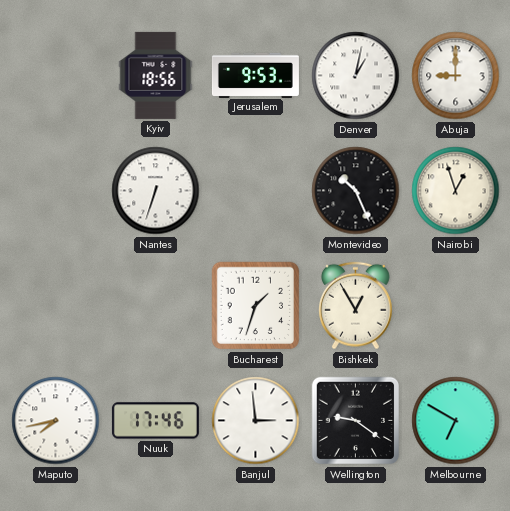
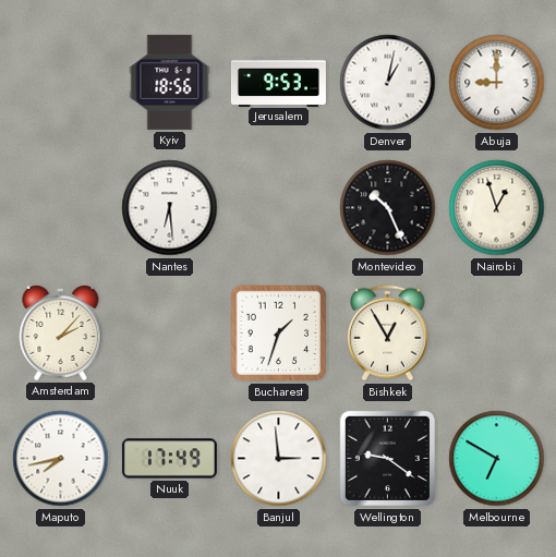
Nantes: 6:33 -> 6:29 (170, 208)
Amsterdam: none -> 2:07 (61, 334)
Nuuk: 17:46 -> 17:49 (169, 459)
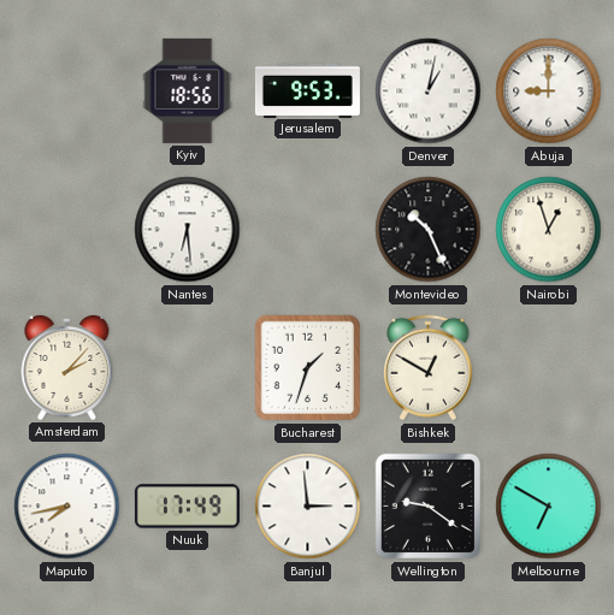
Bishkek: 12:55 -> 12:50 (427, 368)
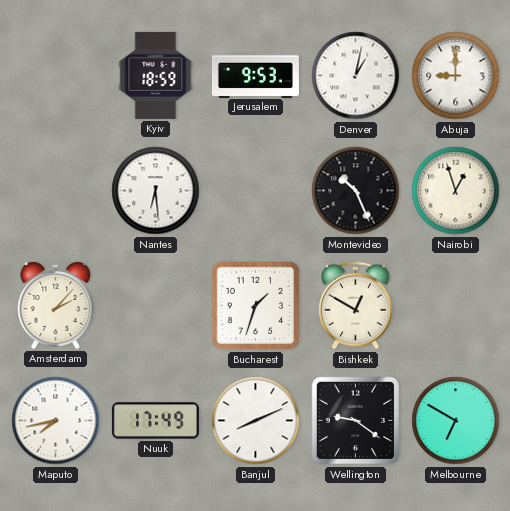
Kyiv: 18:56 -> 18:59 (156, 75)
Banjul: 2:59 -> 8:11 (256, 421)
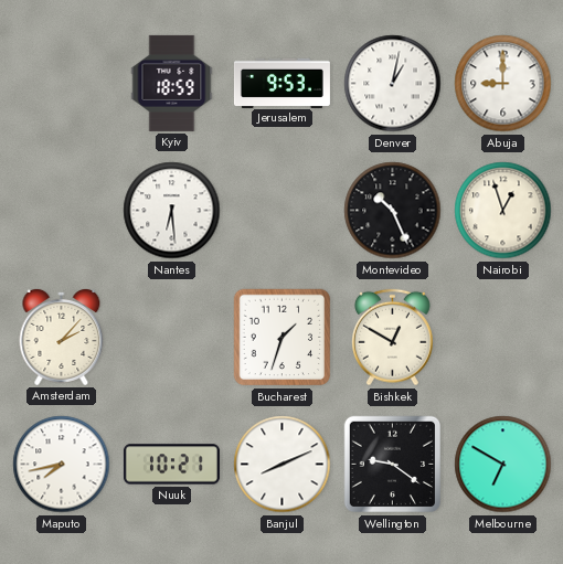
Nuuk: 17:49 -> 10:21 (171, 465)
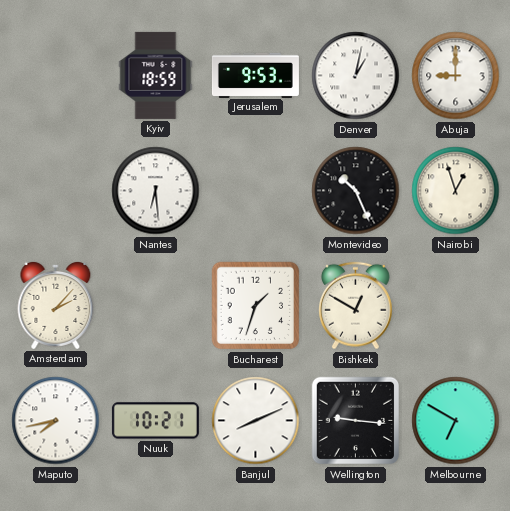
Wellington: 9:21 -> 9:16 (356, 421)
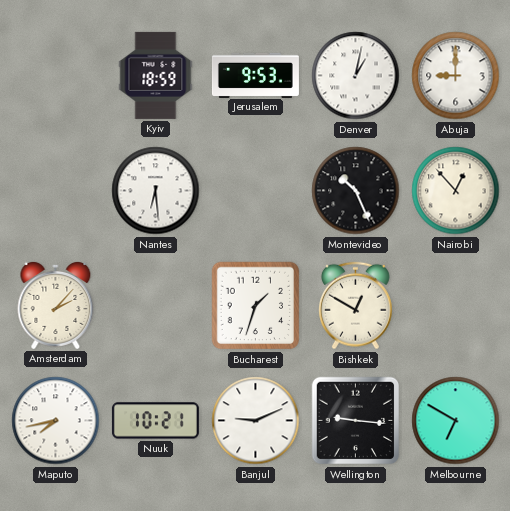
Nairobi: 12:57 -> 12:53 (456, 191)
Banjul: 8:11 -> 9:11 (256, 421)
